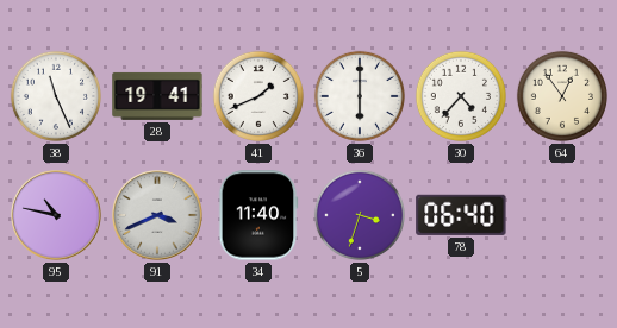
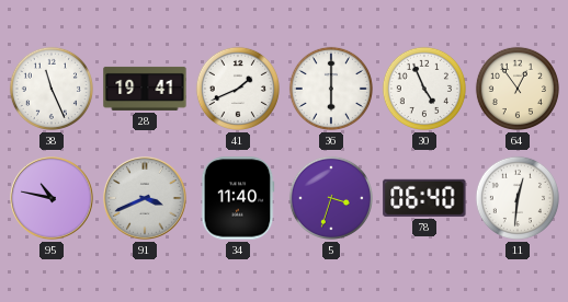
30: 4:37 -> 4:56 (424, 89)
11: none -> 12:31 (518, 198)
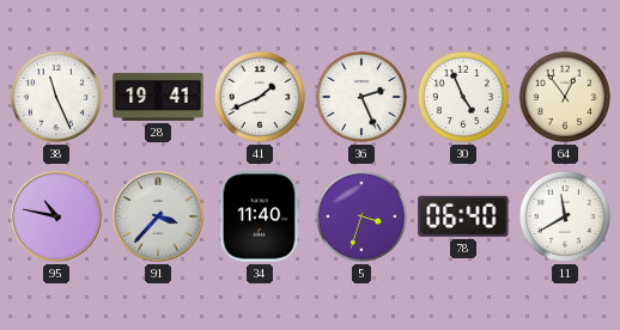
36: 6:00 -> 2:26 (361, 97)
91: 3:41 -> 3:37 (159, 218)
11: 12:31 -> 11:40 (565, 216)
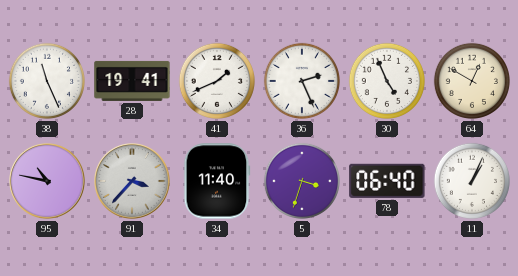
64: 12:54 -> 12:50 (472, 81)
11: 11:40 -> 1:04 (472, 181)
